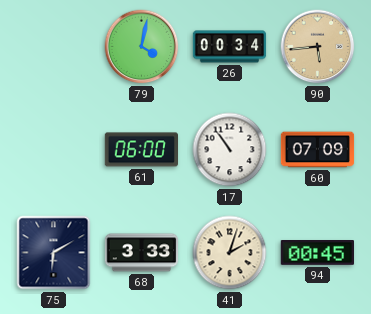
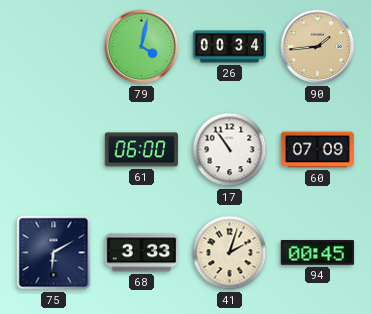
90: 5:44 -> 1:44 (318, 47)
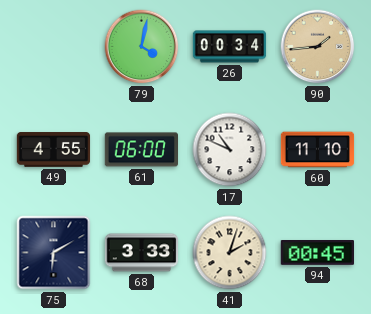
49: none -> 4:55 (54, 150)
17: 10:54 -> 10:49 (230, 150)
60: 07:09 -> 11:10 (318, 150)
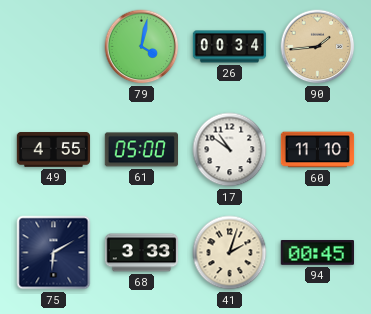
61: 06:00 -> 05:00 (141, 150)
17: 10:49 -> 10:51 (230, 150)
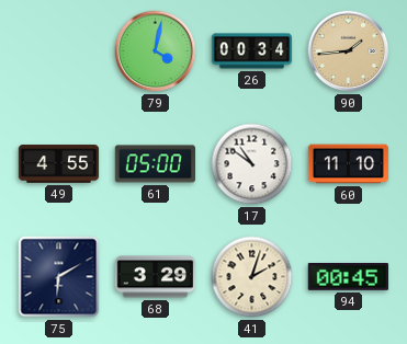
68: 3:33 -> 3:29 (156, 277)
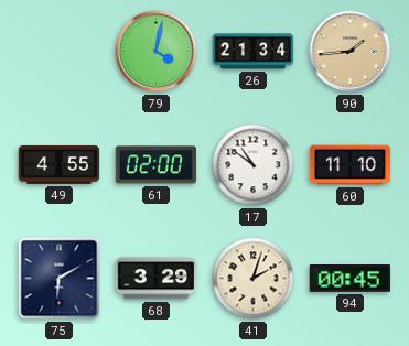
26: 00:34 -> 21:34 (254, 52)
61: 05:00 -> 02:00 (155, 165)
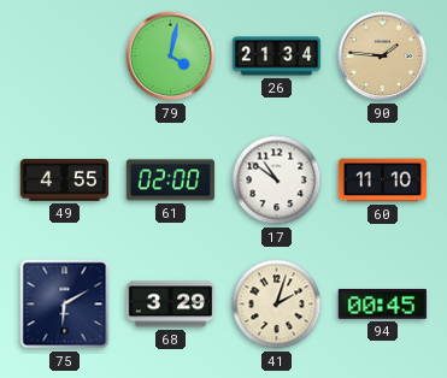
90: 1:44 -> 1:46 (383, 57)
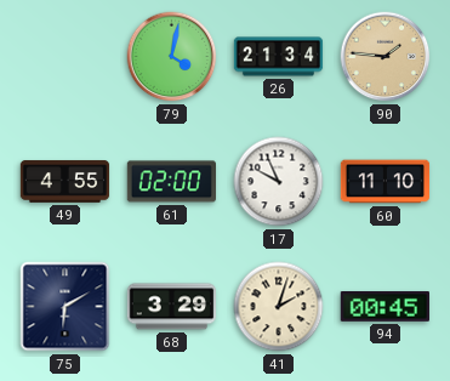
17: 10:51 -> 9:56 (279, 182)
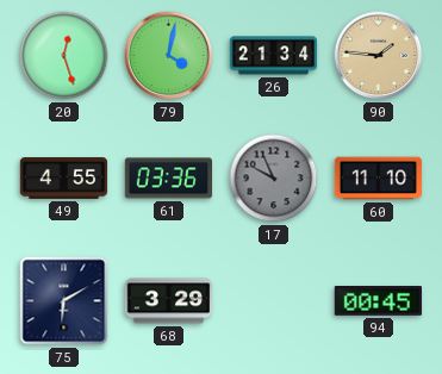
20: none -> 12:27 (64, 56)
61: 02:00 -> 03:36 (168, 179)
17 dial: white -> grey (274, 179)
41: 2:03 -> none (279, 307)
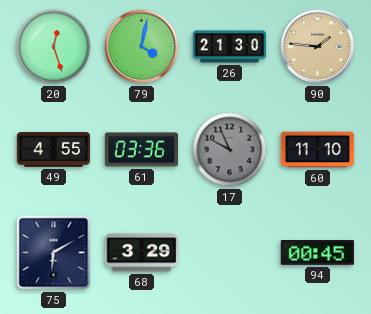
26: 21:34 -> 21:30 (230, 47)
